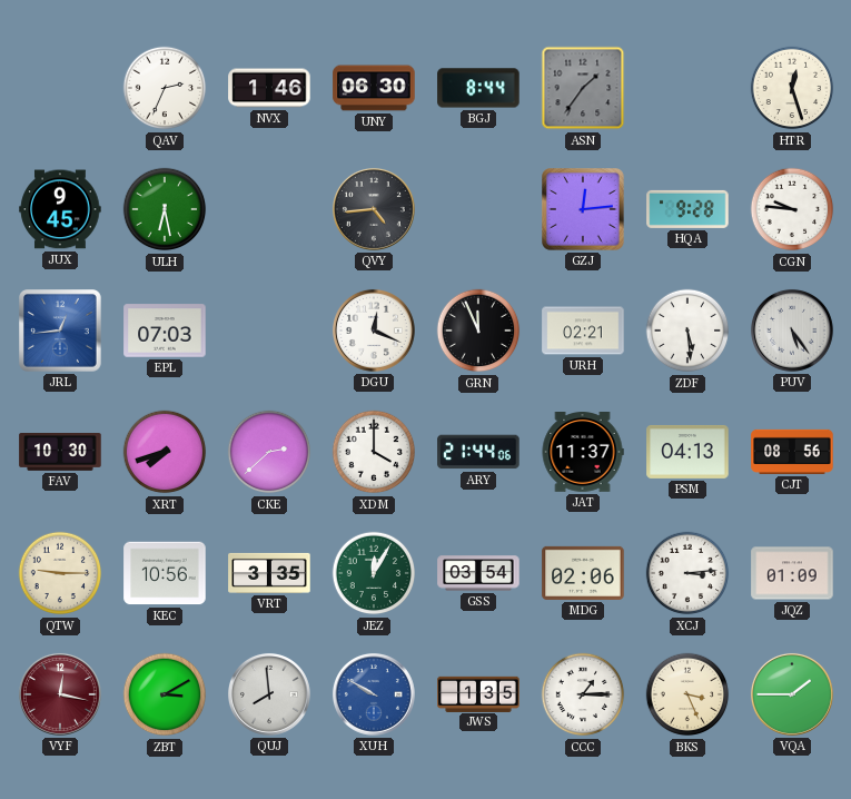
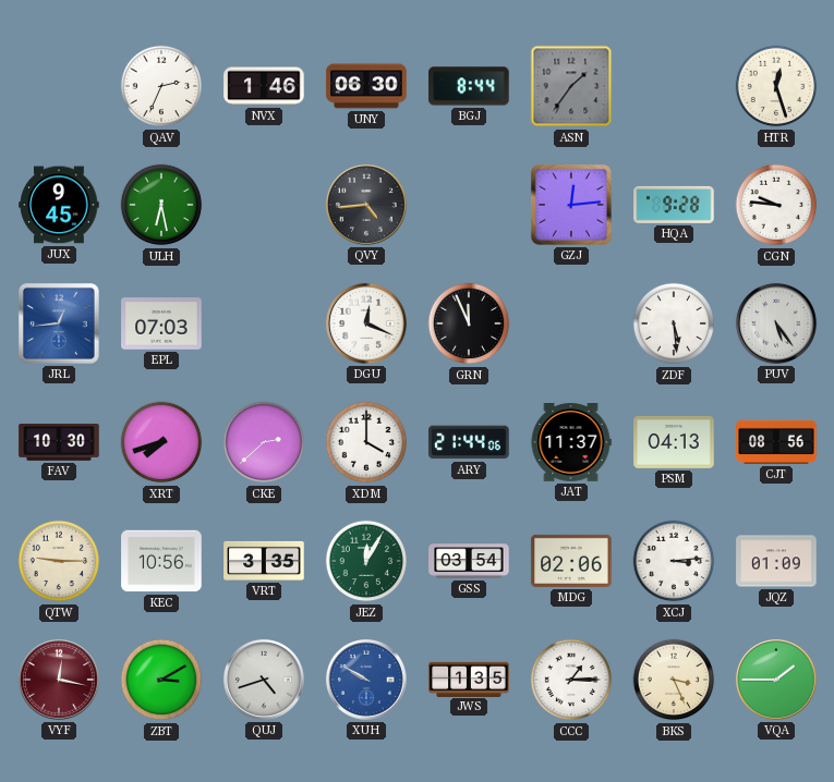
URH: 02:21 -> none (583, 331)
QUJ: 7:59 -> 4:42 (264, 680)
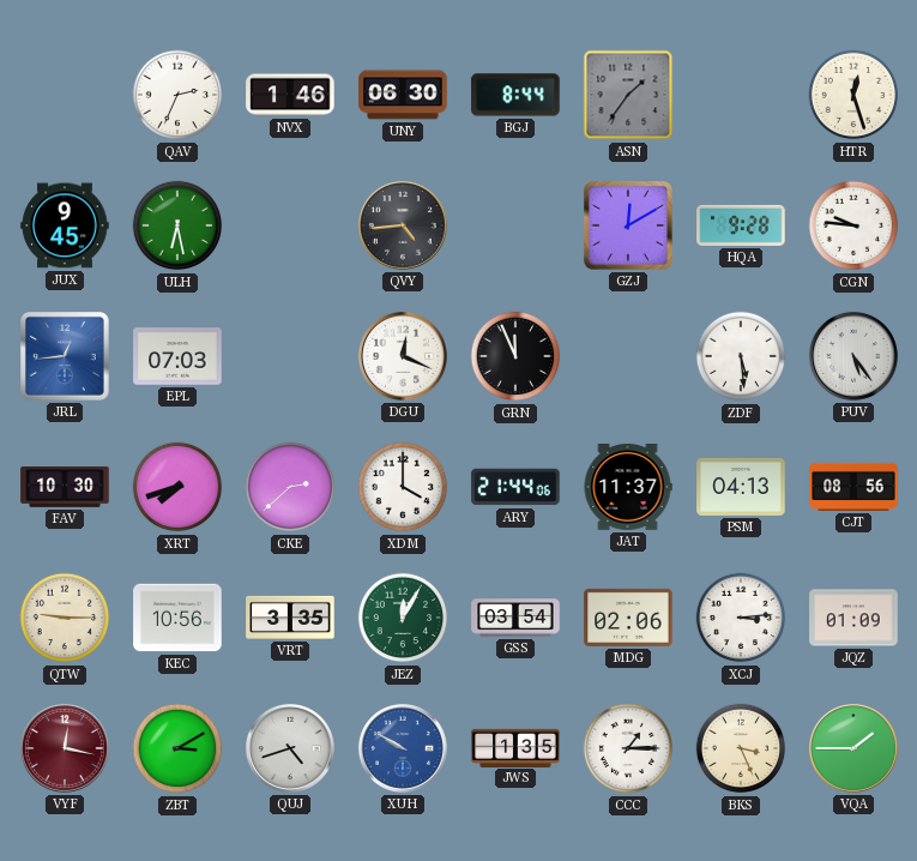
GZJ: 12:14 -> 12:10 (629, 227)
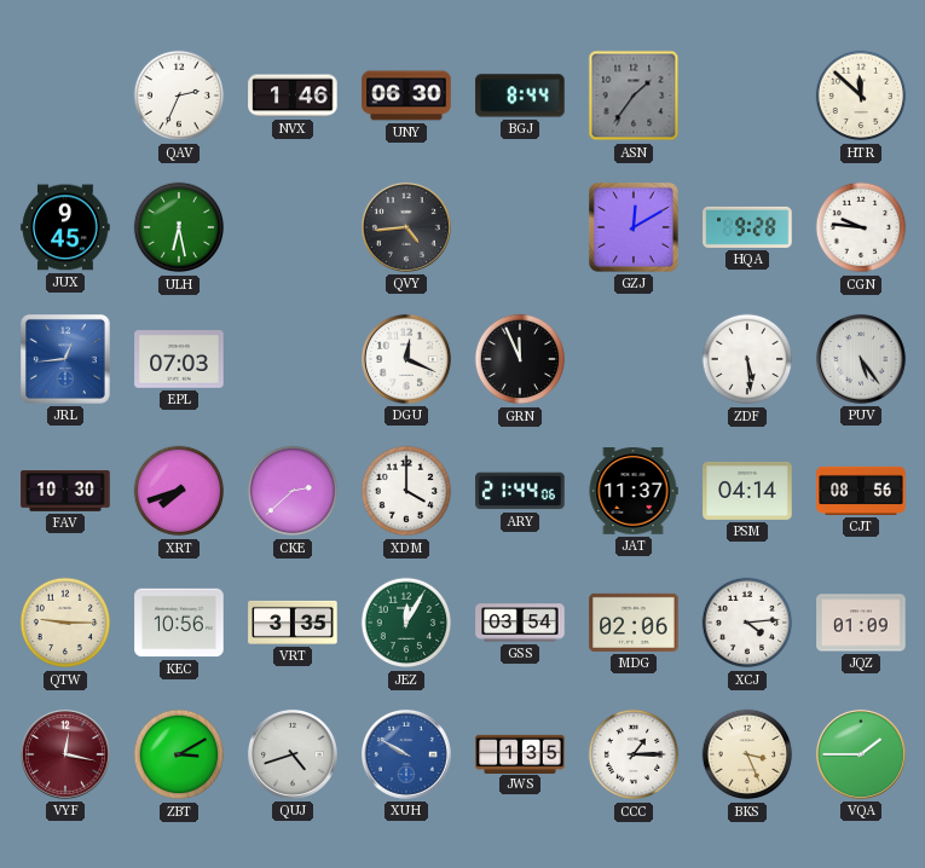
HTR: 12:27 -> 11:52 (861, 96)
PSM: 04:13 -> 04:14 (747, 491)
XCJ: 3:14 -> 4:14 (747, 623)
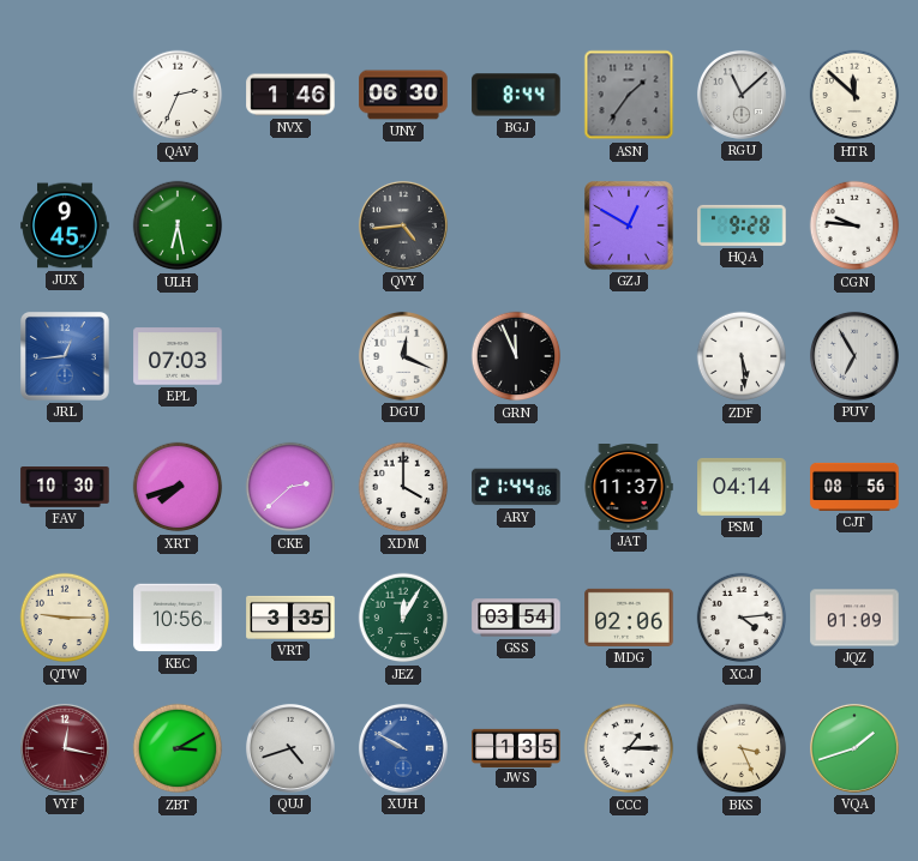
RGU: none -> 11:08 (742, 95)
GZJ: 12:10 -> 12:50 (630, 227)
PUV: 5:24 -> 6:55 (854, 356)
VQA: 1:45 -> 1:42 (854, 748)
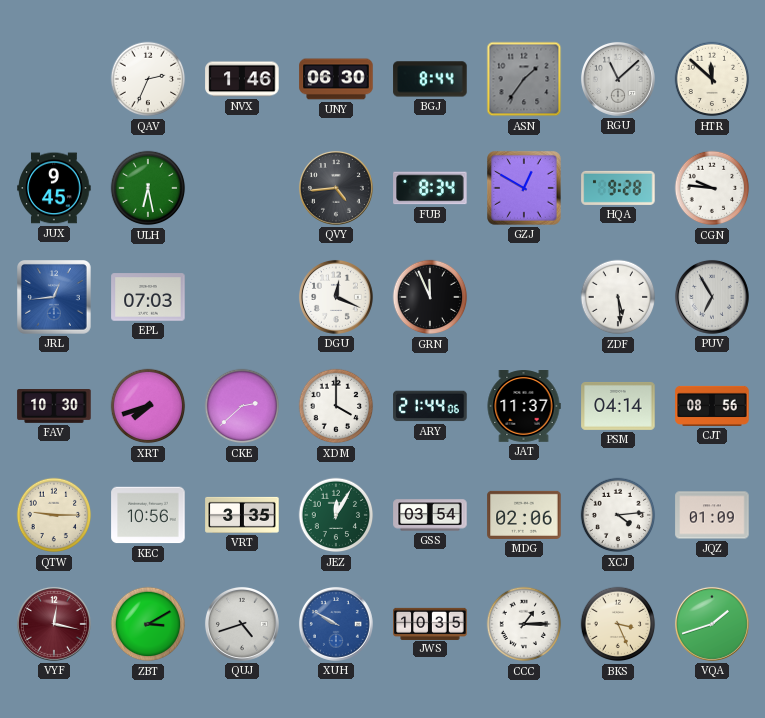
FUB: none -> 8:34 (430, 188)
JWS: 1:35 -> 10:35 (430, 623)
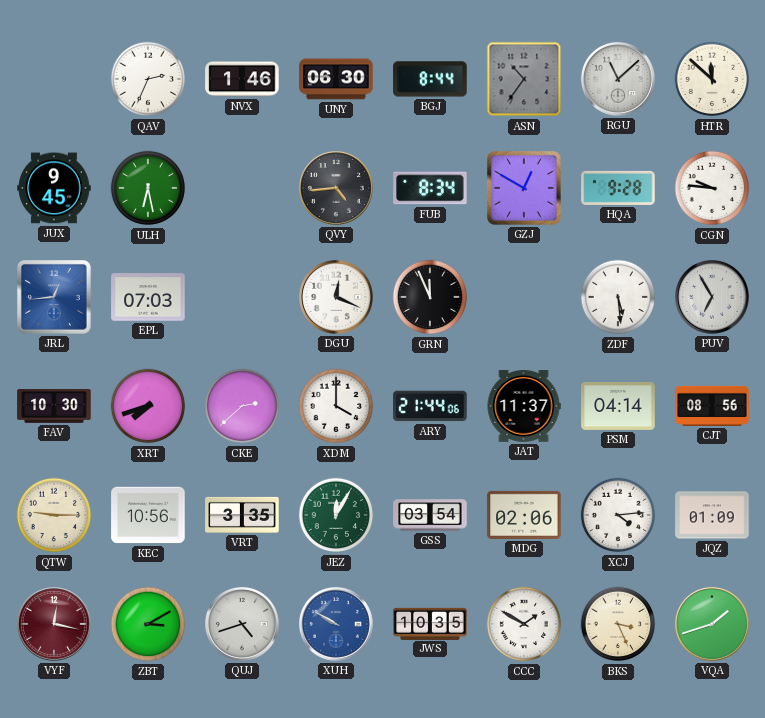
ASN: 1:36 -> 10:36 (524, 79)
CCC: 1:15 -> 1:50 (524, 624)
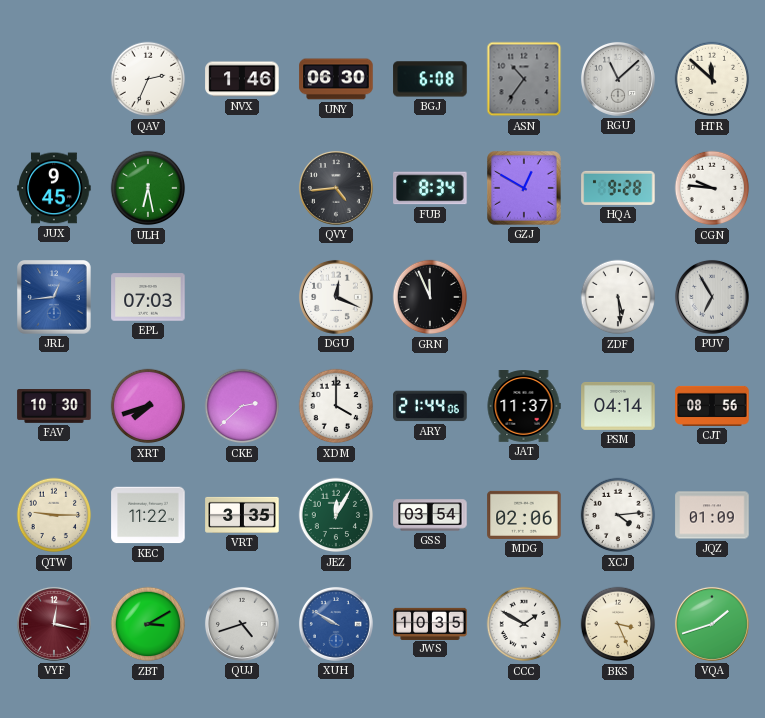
BGJ: 8:44 -> 6:08 (430, 79)
KEC: 10:56 -> 11:22 (148, 515)
